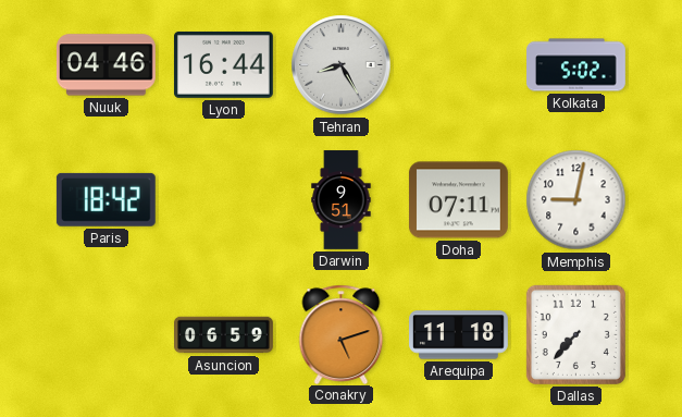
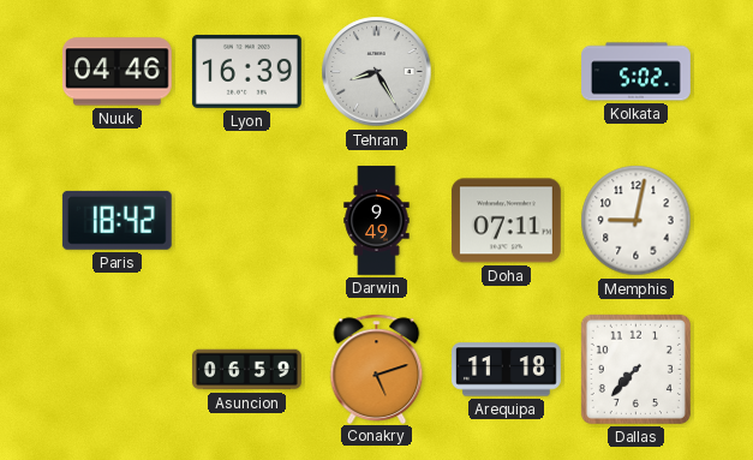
Lyon: 16:44 -> 16:39 (246, 71)
Darwin: 9:51 -> 9:49 (377, 221)
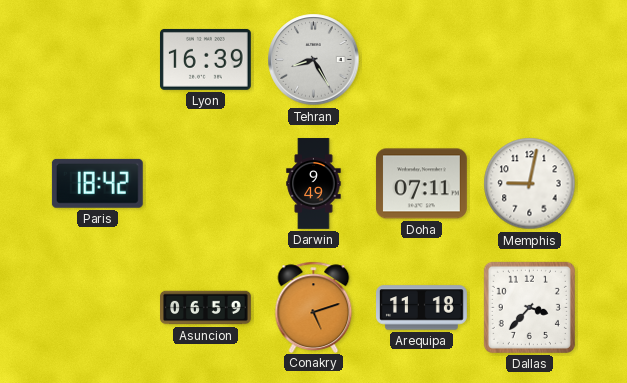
Nuuk: 04:46 -> none (116, 72)
Kolkata: 5:02 -> none (637, 72)
Dallas: 7:37 -> 3:37 (529, 307)
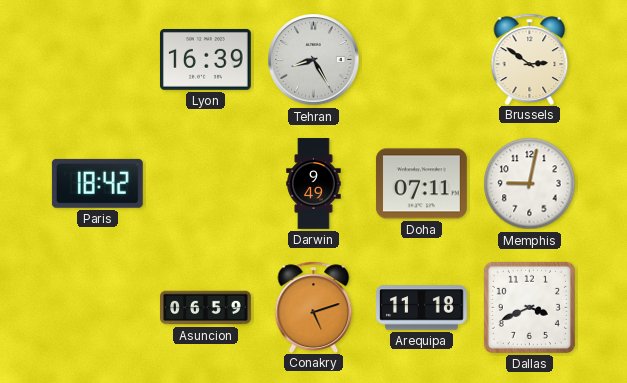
Brussels: none -> 2:51 (530, 59)
Dallas: 3:37 -> 3:41 (529, 307)
